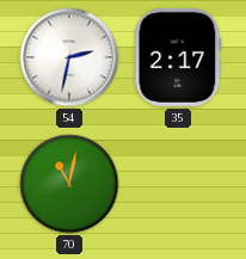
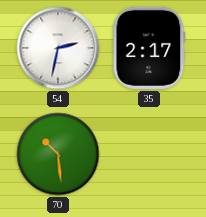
70: 11:02 -> 10:29 (58, 154)
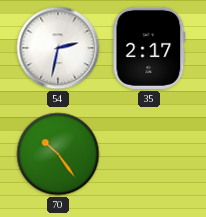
70: 10:29 -> 10:24 (58, 154)
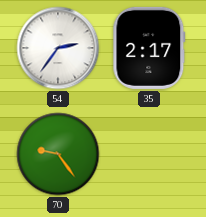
54: 2:32 -> 2:36 (58, 48)
70: 10:24 -> 9:24 (58, 154)
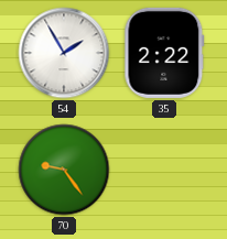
54: 2:36 -> 1:55 (64, 53)
35: 2:17 -> 2:22 (164, 53)
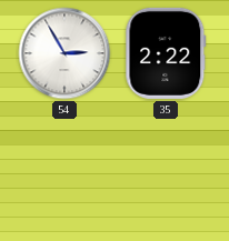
54: 1:55 -> 2:55 (64, 53)
70: 9:24 -> none (64, 170)
